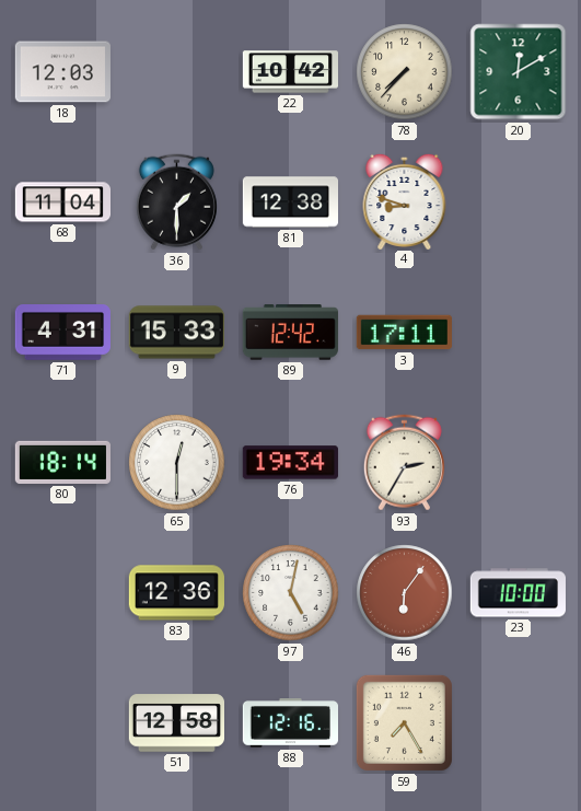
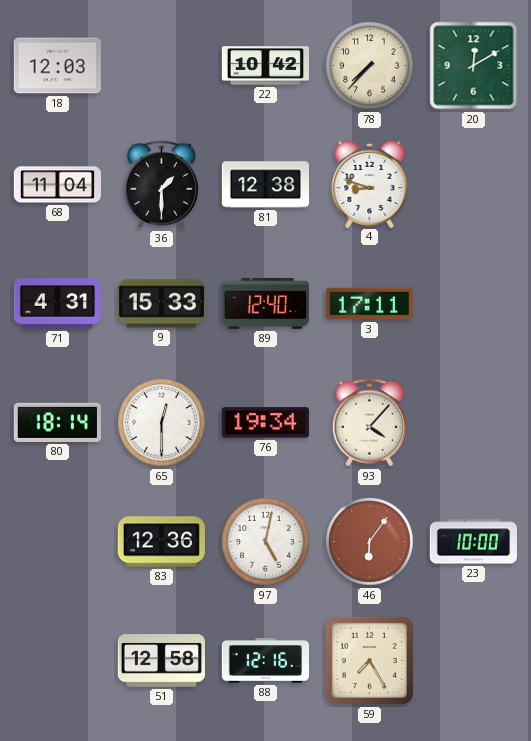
89: 12:42 -> 12:40 (265, 304)
93: 2:35 -> 4:07 (369, 423)
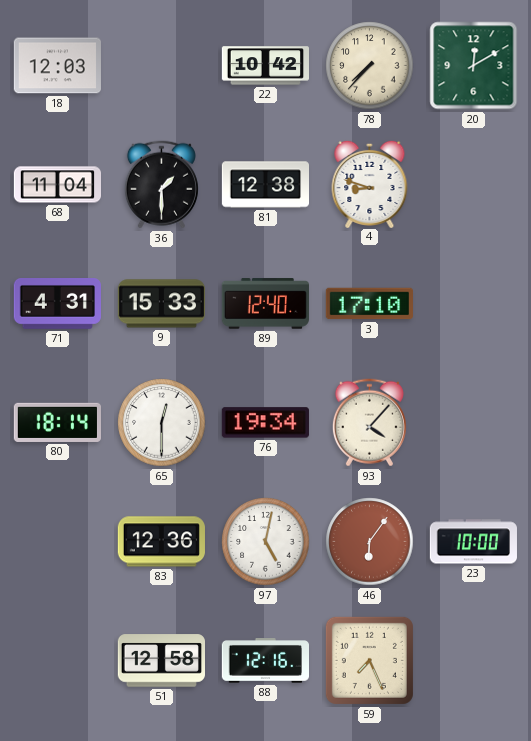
3: 17:11 -> 17:10 (369, 304)
59: 7:25 -> 7:26 (369, 660)
